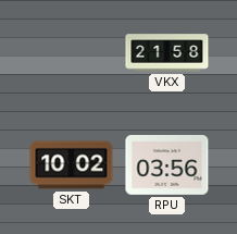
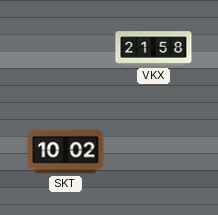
RPU: 03:56 -> none (167, 165)
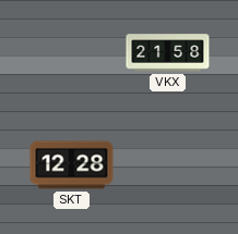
SKT: 10:02 -> 12:28 (72, 165)
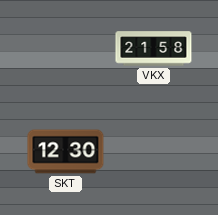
SKT: 12:28 -> 12:30 (66, 152)
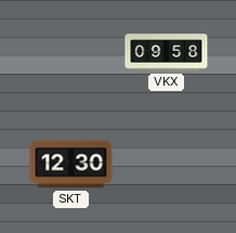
VKX: 21:58 -> 09:58 (167, 53)
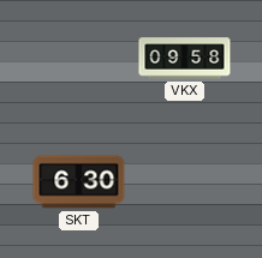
SKT: 12:30 -> 6:30 (79, 182)
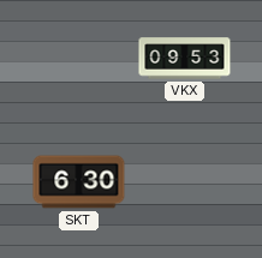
VKX: 09:58 -> 09:53 (185, 59)
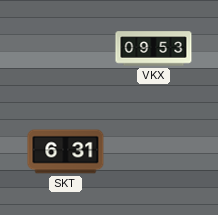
SKT: 6:30 -> 6:31 (66, 152)
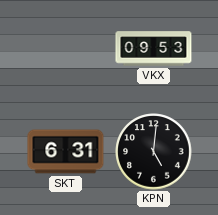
KPN: none -> 5:01 (154, 152)
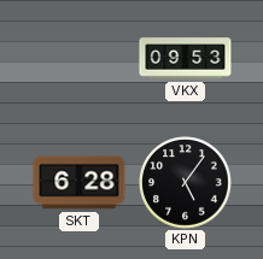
SKT: 6:31 -> 6:28 (80, 183)
KPN: 5:01 -> 5:06 (186, 183)
